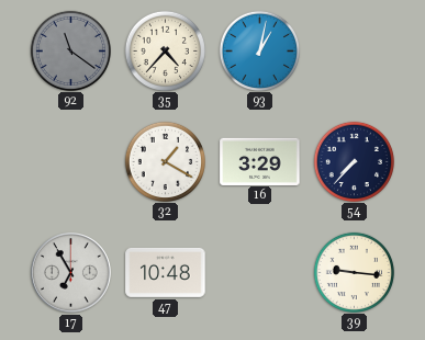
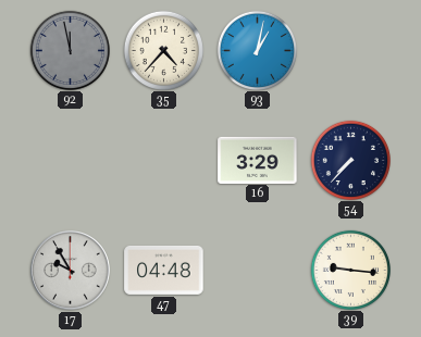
92: 11:21 -> 11:58 (70, 50)
32: 1:20 -> none (165, 161)
17: 6:55 -> 9:55 (71, 271)
47: 10:48 -> 04:48 (164, 270)
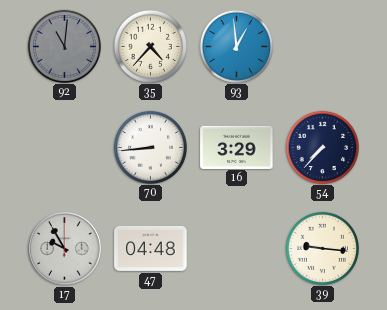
92: 11:58 -> 11:01 (64, 46)
93: 1:02 -> 12:59 (236, 46)
70: none -> 8:44 (150, 147)
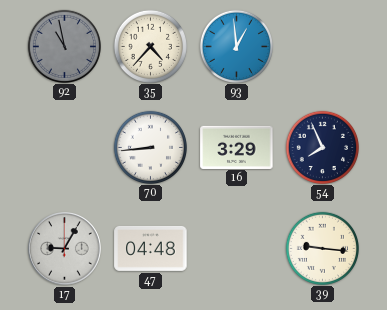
92: 11:01 -> 10:58 (64, 46)
54: 7:37 -> 7:56 (322, 147)
17: 9:55 -> 9:05 (65, 249)
